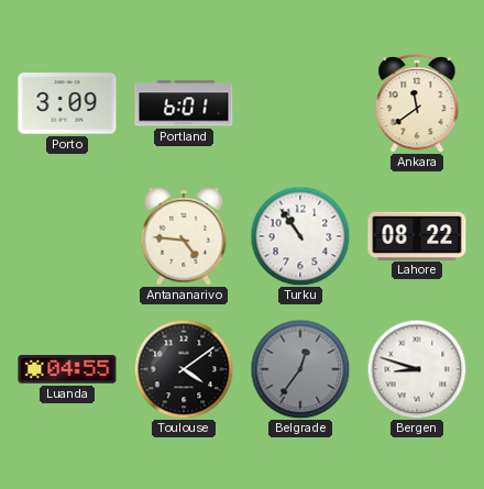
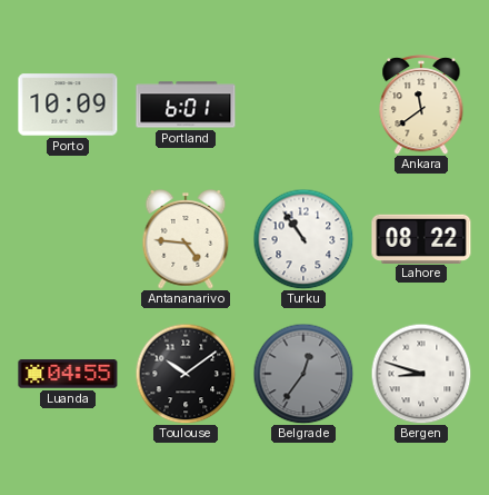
Porto: 3:09 -> 10:09 (68, 105)
Toulouse: 4:09 -> 10:09 (186, 374)
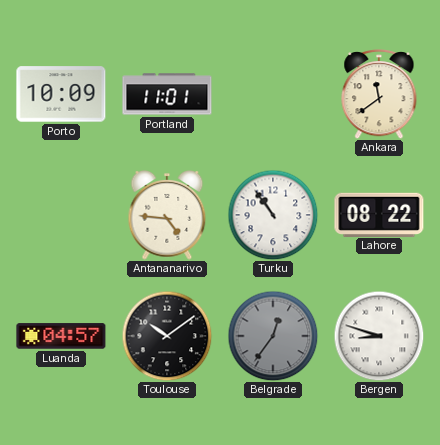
Portland: 6:01 -> 11:01 (167, 94)
Luanda: 04:55 -> 04:57 (61, 336)
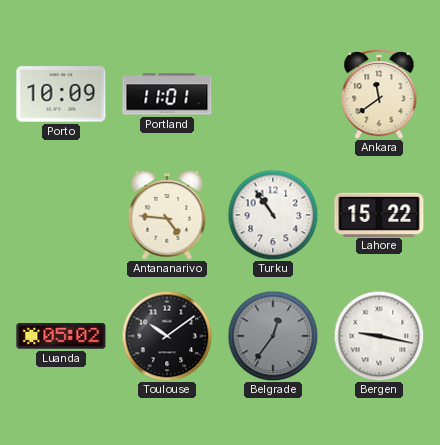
Lahore: 08:22 -> 15:22 (379, 214)
Luanda: 04:57 -> 05:02 (61, 336)
Bergen: 8:48 -> 9:17 (379, 336)
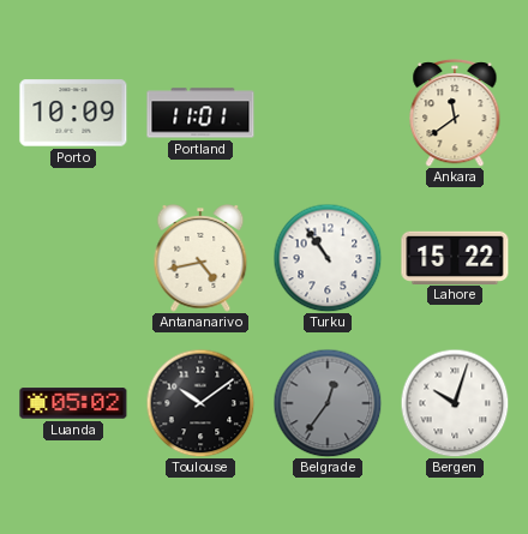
Antananarivo: 4:46 -> 4:43 (200, 259)
Bergen: 9:17 -> 10:03 (455, 403)
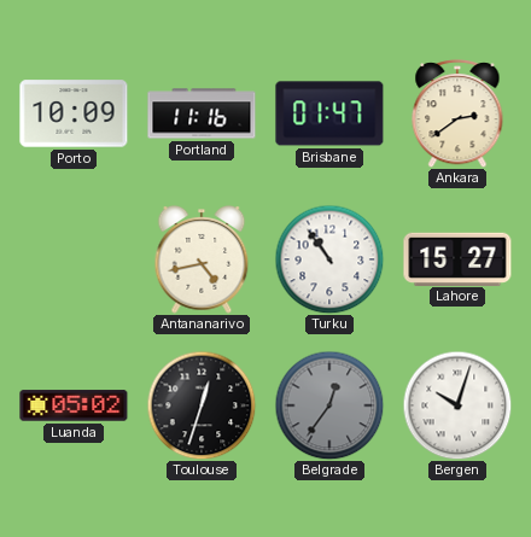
Portland: 11:01 -> 11:16 (202, 113)
Brisbane: none -> 01:47 (329, 113)
Ankara: 11:39 -> 2:39 (457, 113)
Lahore: 15:22 -> 15:27 (457, 258)
Toulouse: 10:09 -> 12:33 (202, 405)
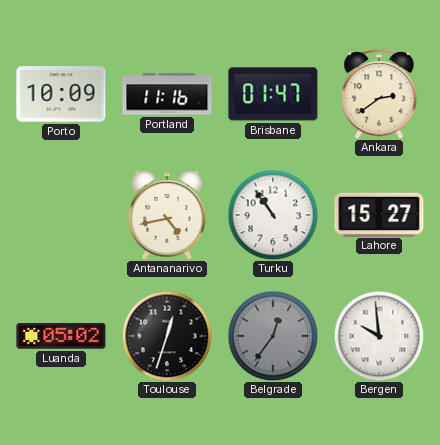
Bergen: 10:03 -> 9:59 (379, 336)
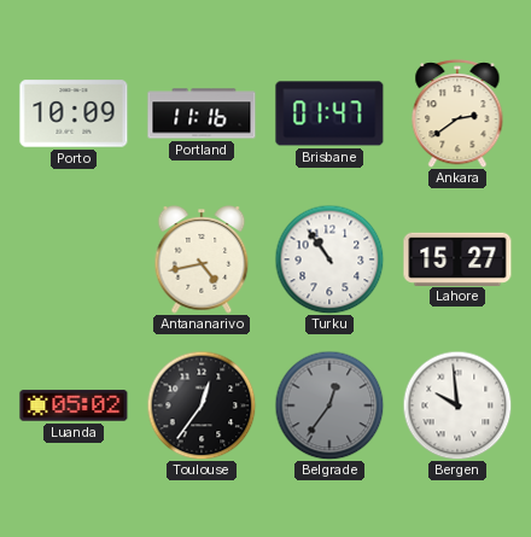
Toulouse: 12:33 -> 12:36 (202, 405)
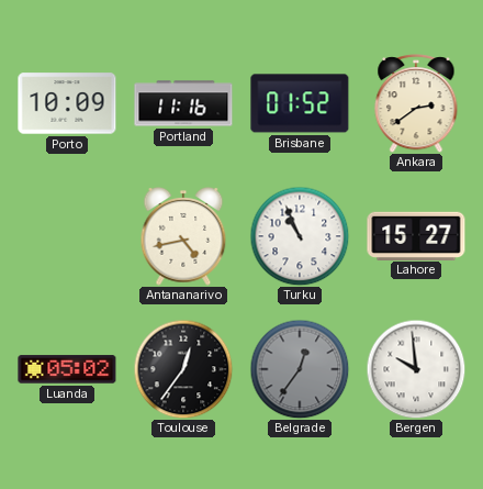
Brisbane: 01:47 -> 01:52 (300, 103)
Turku: 10:54 -> 10:56 (300, 236)
